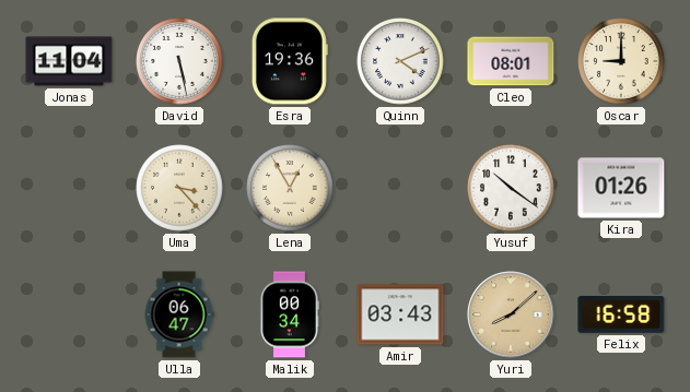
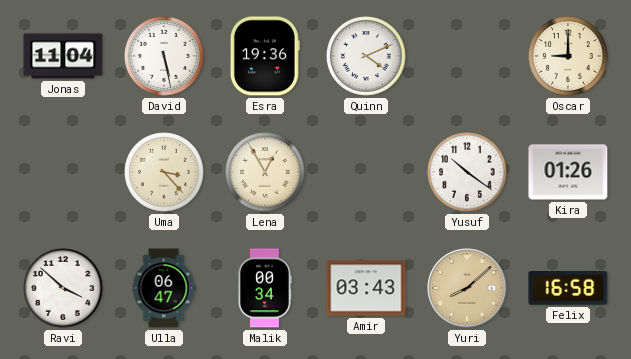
Cleo: 08:01 -> none (511, 61)
Ravi: none -> 3:52 (63, 288)
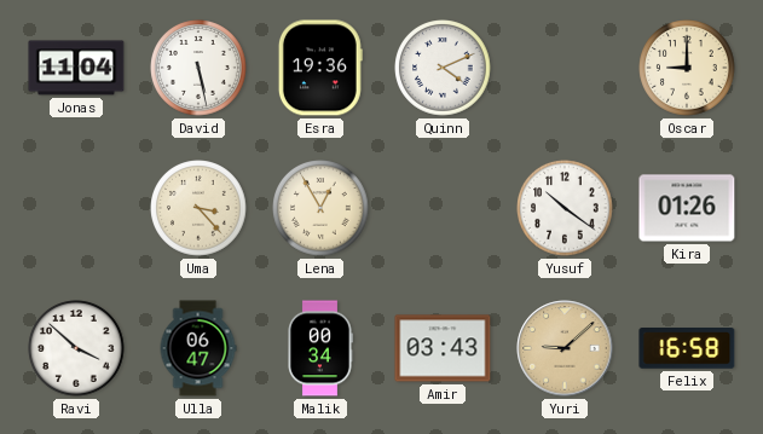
Yuri: 8:08 -> 9:08 (565, 348)
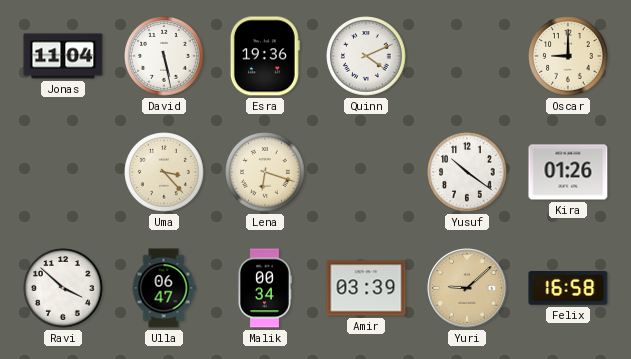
Lena: 12:55 -> 6:18 (265, 172)
Amir: 03:43 -> 03:39 (366, 288)
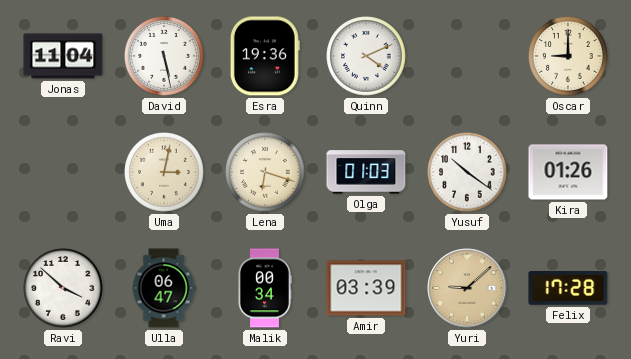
Uma: 3:23 -> 3:02 (164, 172)
Olga: none -> 01:03 (366, 172)
Felix: 16:58 -> 17:28 (568, 288)
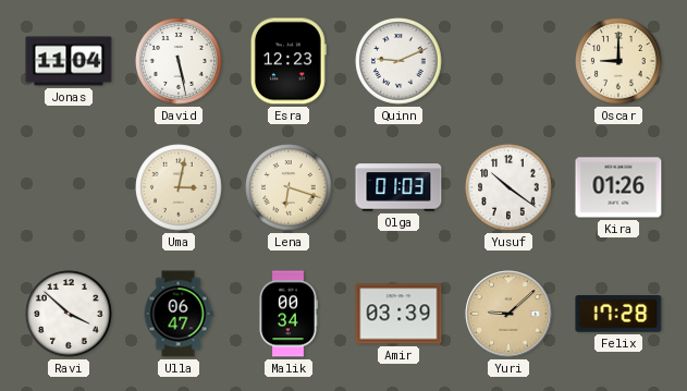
Esra: 19:36 -> 12:23 (289, 61)
Quinn: 4:11 -> 9:11 (398, 61)
